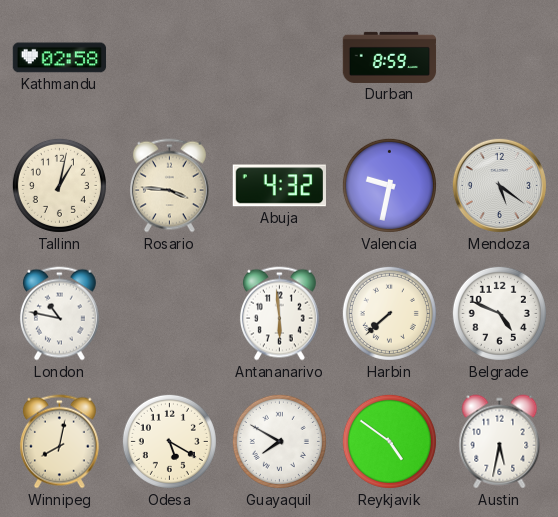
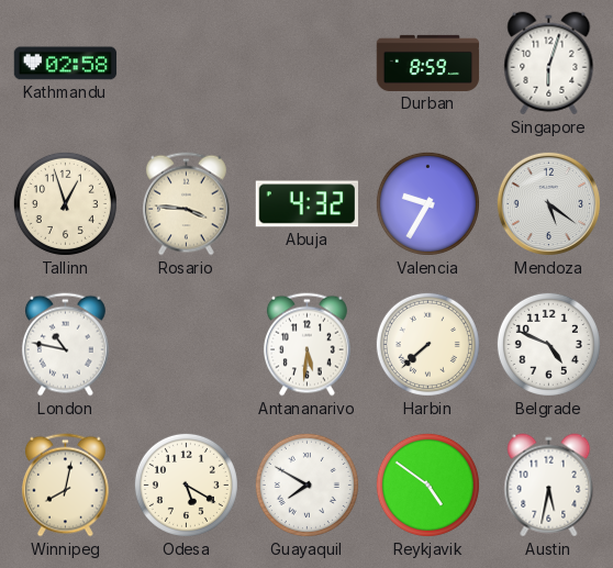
Singapore: none -> 6:03 (549, 64)
Tallinn: 1:02 -> 12:57 (65, 203)
Valencia: 9:32 -> 9:35 (427, 203)
Antananarivo: 5:59 -> 5:31 (306, 345)
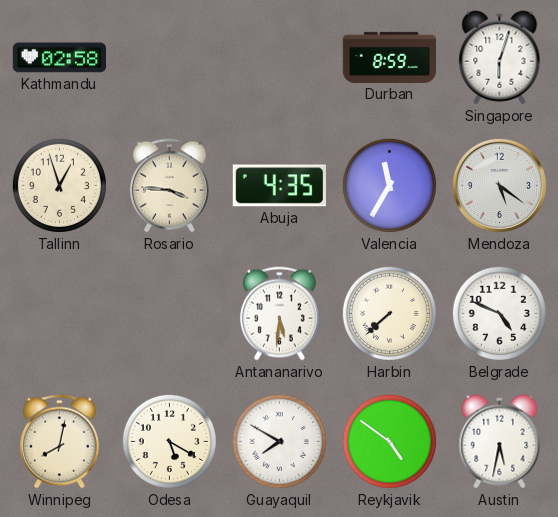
Abuja: 4:32 -> 4:35 (279, 186)
Valencia: 9:35 -> 11:35 (389, 185)
London: 10:47 -> none (65, 345)
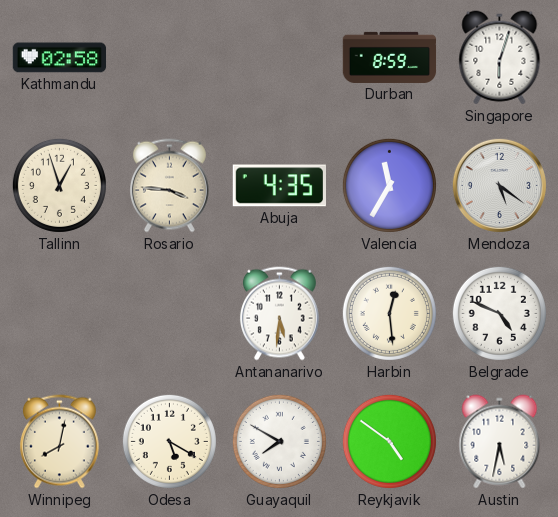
Harbin: 7:38 -> 12:29 (389, 313)
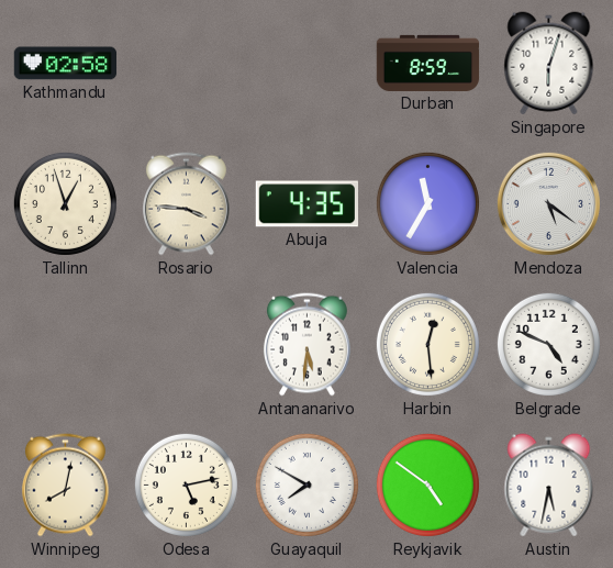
Odesa: 5:20 -> 5:13 (186, 485)
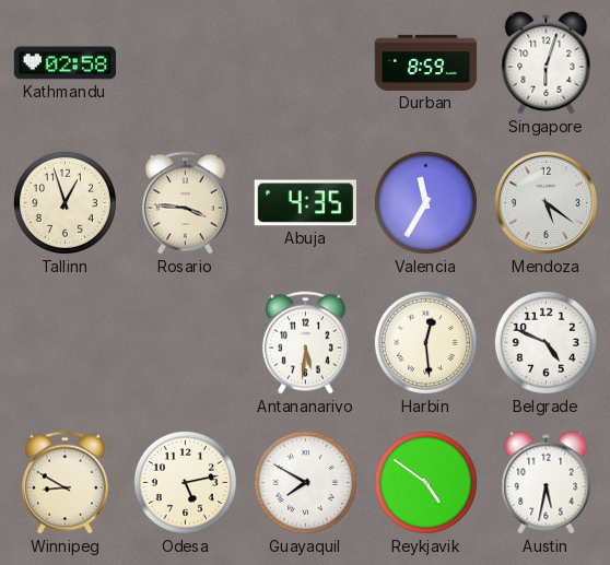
Winnipeg: 8:02 -> 8:50 (64, 483)
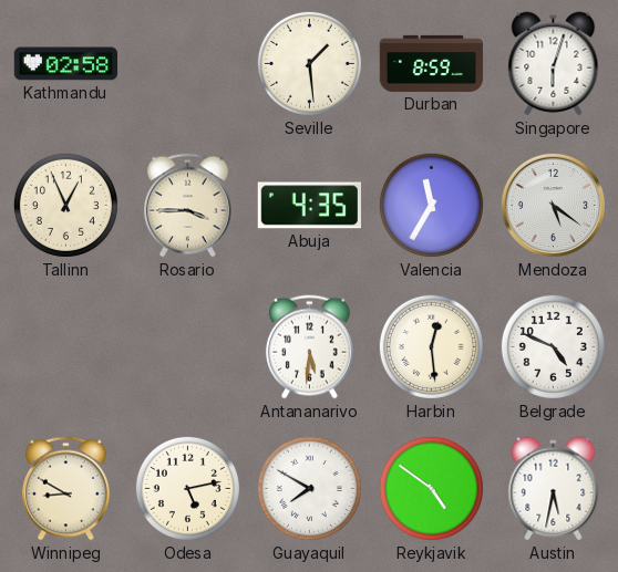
Seville: none -> 1:29 (309, 63)
Tallinn: 12:57 -> 12:56 (65, 205)
Rosario: 3:46 -> 3:45 (187, 206)
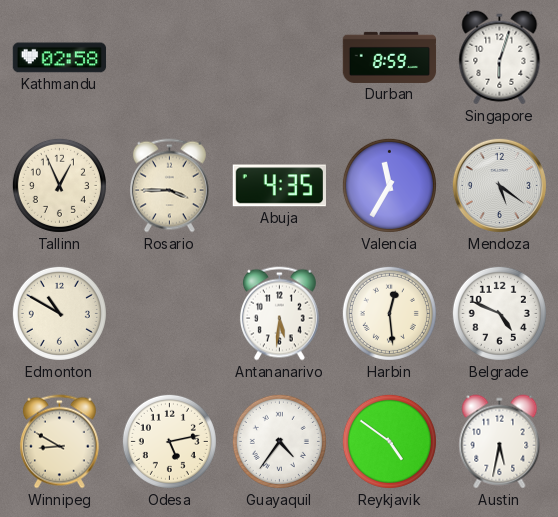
Seville: 1:29 -> none (309, 63)
Edmonton: none -> 10:50 (59, 313)
Guayaquil: 7:50 -> 4:36 (279, 441)
